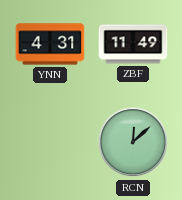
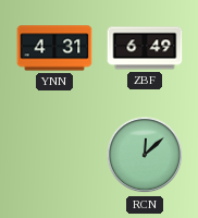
ZBF: 11:49 -> 6:49 (145, 48)
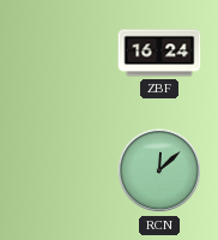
YNN: 4:31 -> none (54, 48)
ZBF: 6:49 -> 16:24 (159, 53)
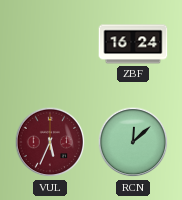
VUL: none -> 5:34 (50, 142)
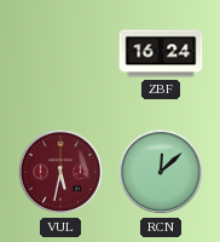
VUL: 5:34 -> 5:32 (60, 172)
